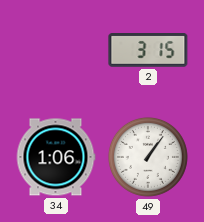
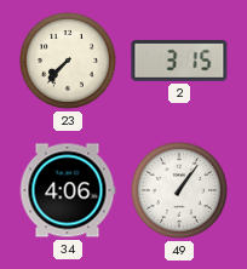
23: none -> 7:37 (68, 61)
34: 1:06 -> 4:06 (68, 190)
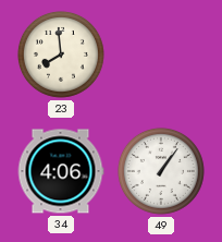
23: 7:37 -> 7:59 (61, 55)
2: 3:15 -> none (179, 62)
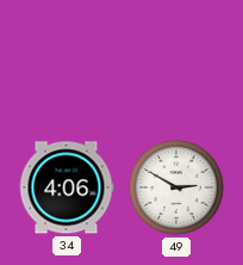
23: 7:59 -> none (61, 55)
49: 1:06 -> 2:50 (176, 187)
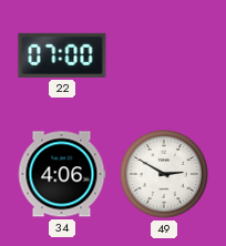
22: none -> 07:00 (62, 55)
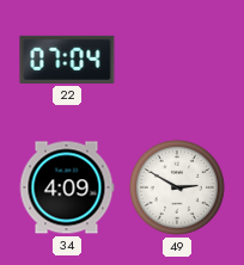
22: 07:00 -> 07:04 (67, 60)
34: 4:06 -> 4:09 (67, 187)
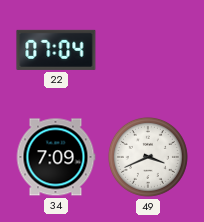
34: 4:09 -> 7:09 (56, 157)
49: 2:50 -> 3:41 (148, 157)
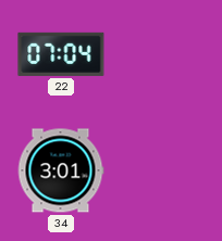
34: 7:09 -> 3:01 (61, 170)
49: 3:41 -> none (148, 157)
